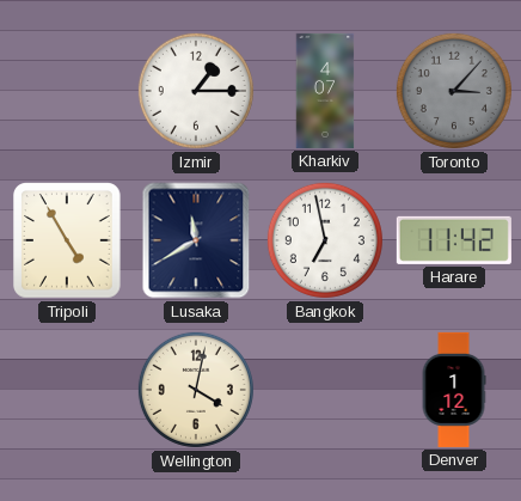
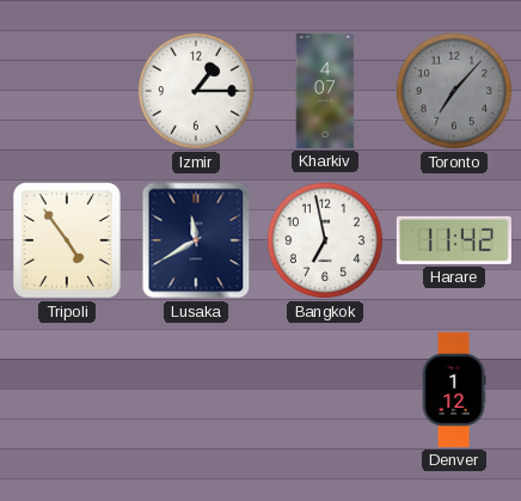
Toronto: 3:07 -> 7:07 (454, 91)
Tripoli: 4:55 -> 4:54 (68, 240)
Wellington: 4:02 -> none (196, 390)
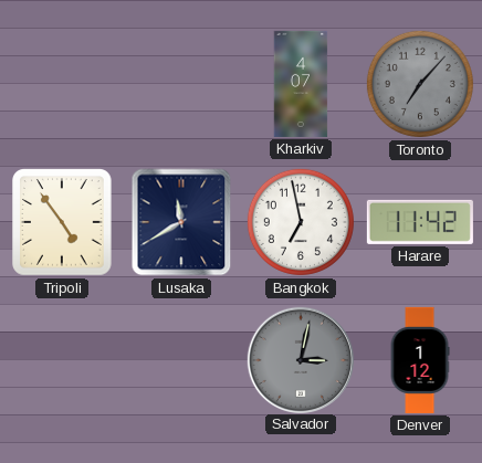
Izmir: 1:15 -> none (196, 91)
Salvador: none -> 3:02 (300, 359)
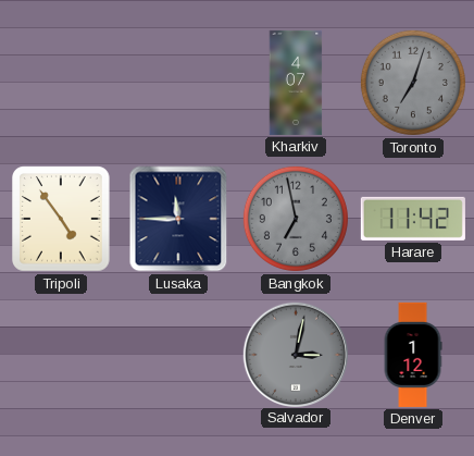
Toronto: 7:07 -> 7:03 (413, 83)
Lusaka: 11:40 -> 11:45 (178, 219)
Bangkok dial: white -> grey (296, 219)
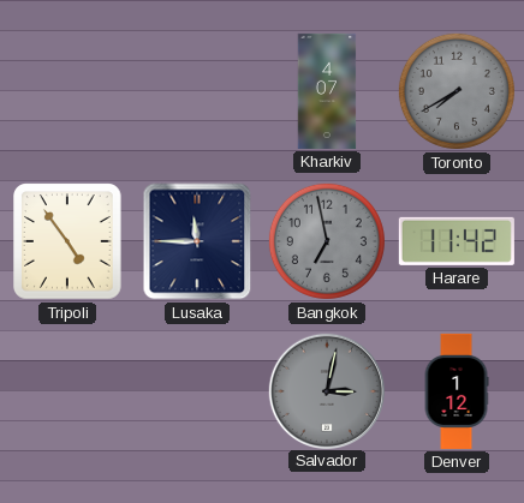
Toronto: 7:03 -> 7:40 (457, 91)
